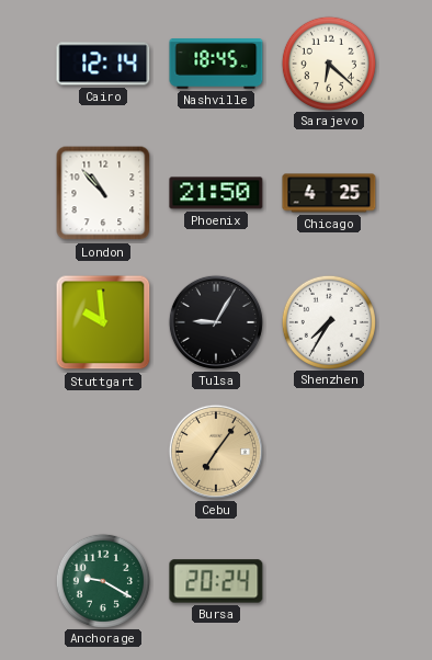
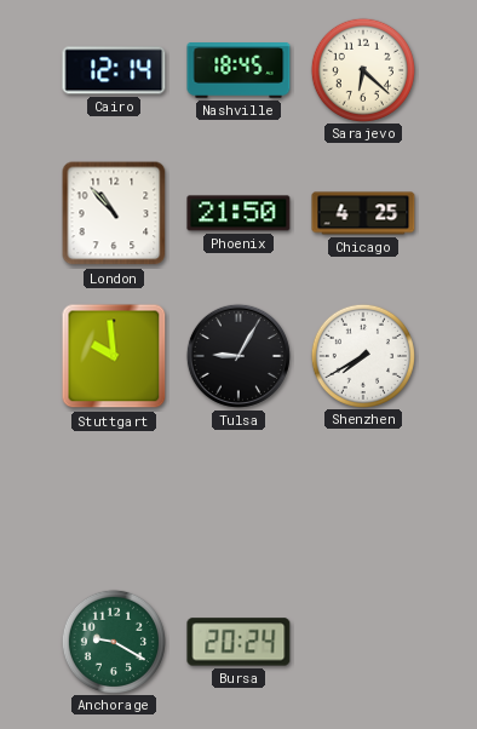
Shenzhen: 7:35 -> 7:40 (362, 355)
Cebu: 7:06 -> none (216, 452)
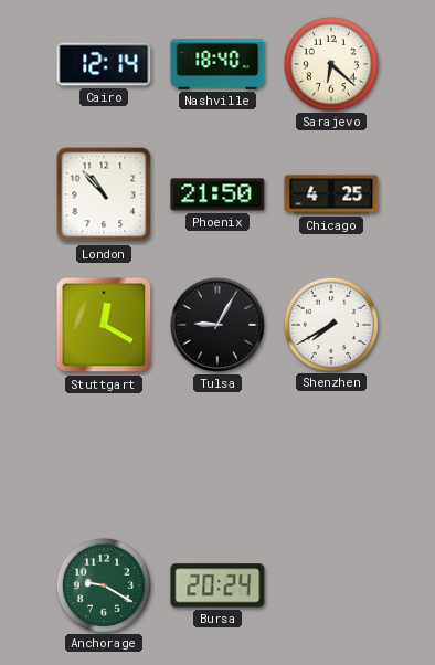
Nashville: 18:45 -> 18:40 (217, 64)
Stuttgart: 9:59 -> 12:20 (104, 325)
